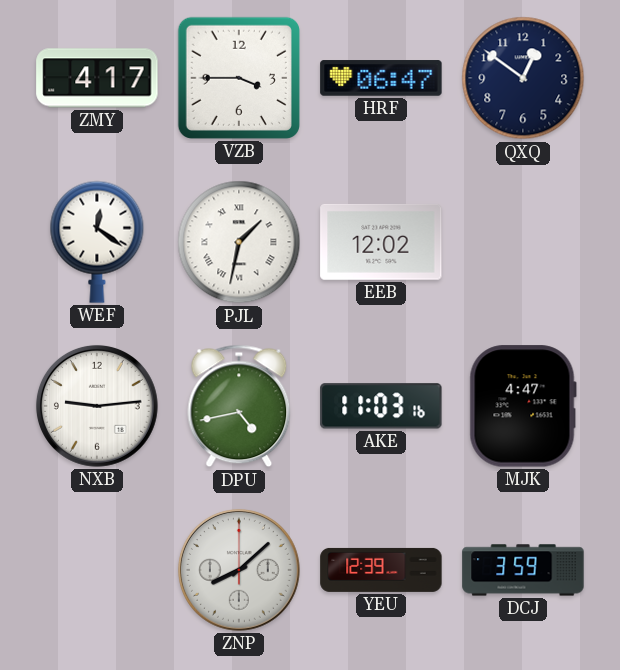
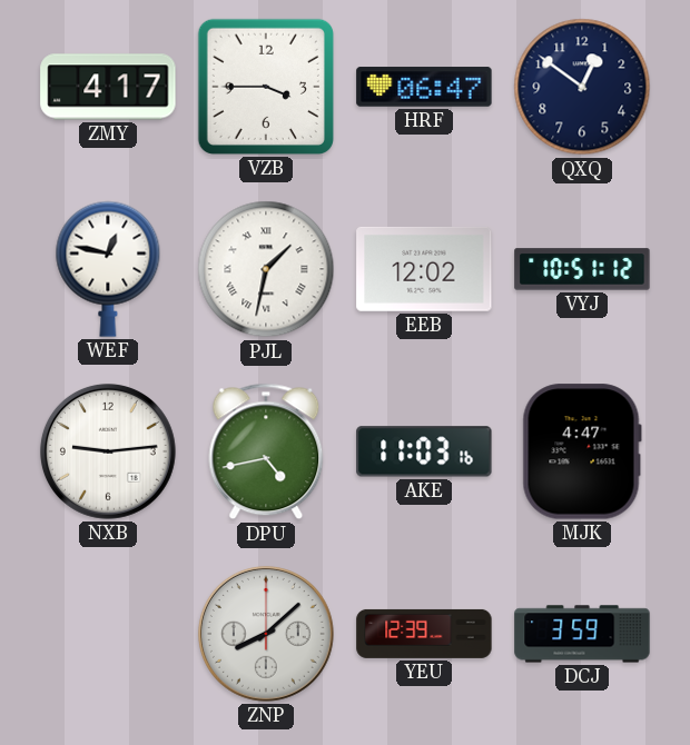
WEF: 12:21 -> 12:47 (108, 269)
VYJ: none -> 10:51 (582, 269)
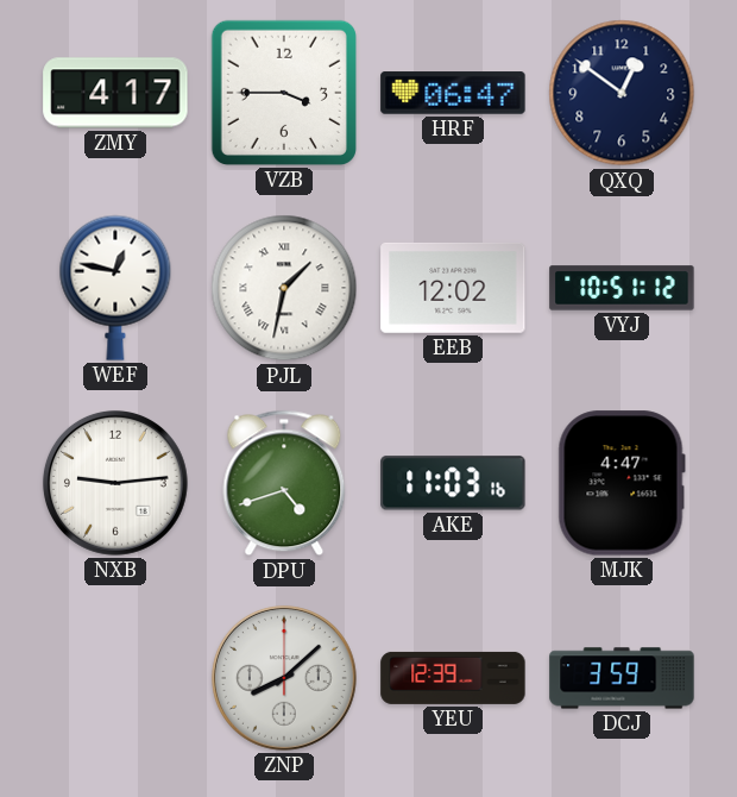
DPU: 4:43 -> 4:42 (284, 483)
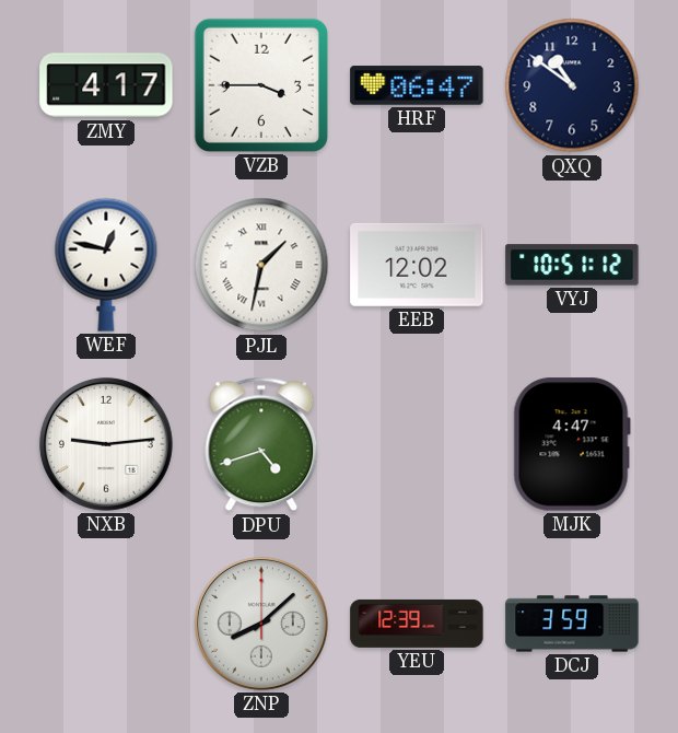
QXQ: 12:51 -> 10:51 (572, 85)
AKE: 11:03 -> none (453, 483)
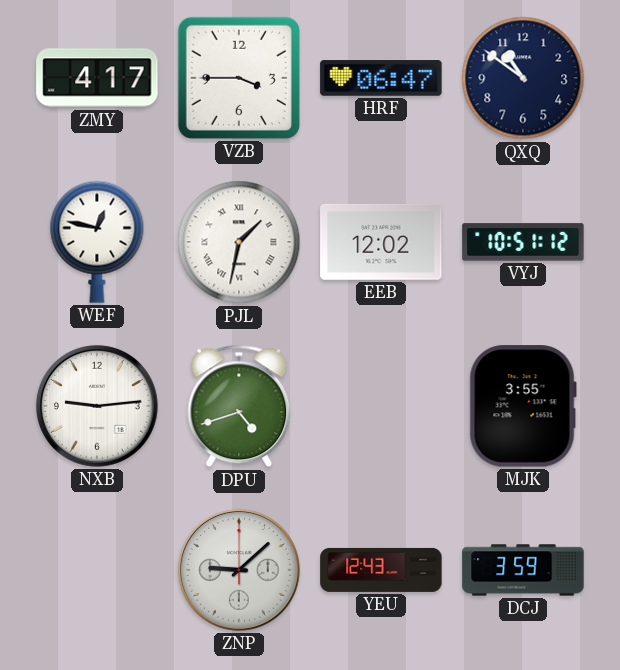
MJK: 4:47 -> 3:55 (523, 406)
ZNP: 8:08 -> 9:08 (239, 570)
YEU: 12:39 -> 12:43 (381, 570)
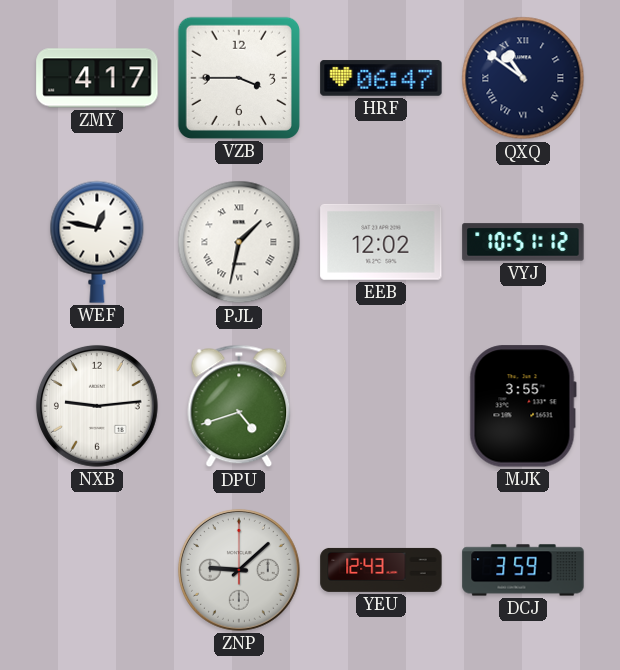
QXQ numerals: Arabic -> Roman (523, 78)
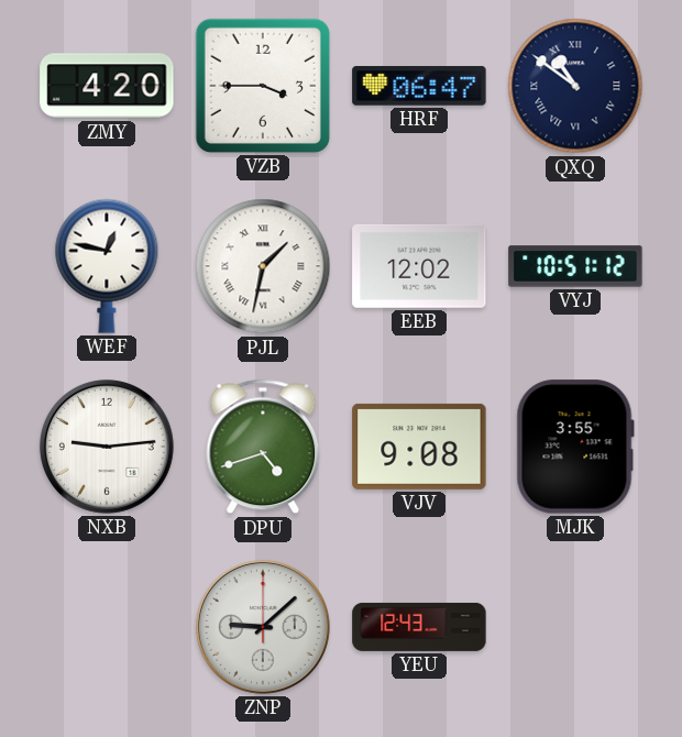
ZMY: 4:17 -> 4:20 (107, 86)
VJV: none -> 9:08 (419, 447)
DCJ: 3:59 -> none (523, 570)
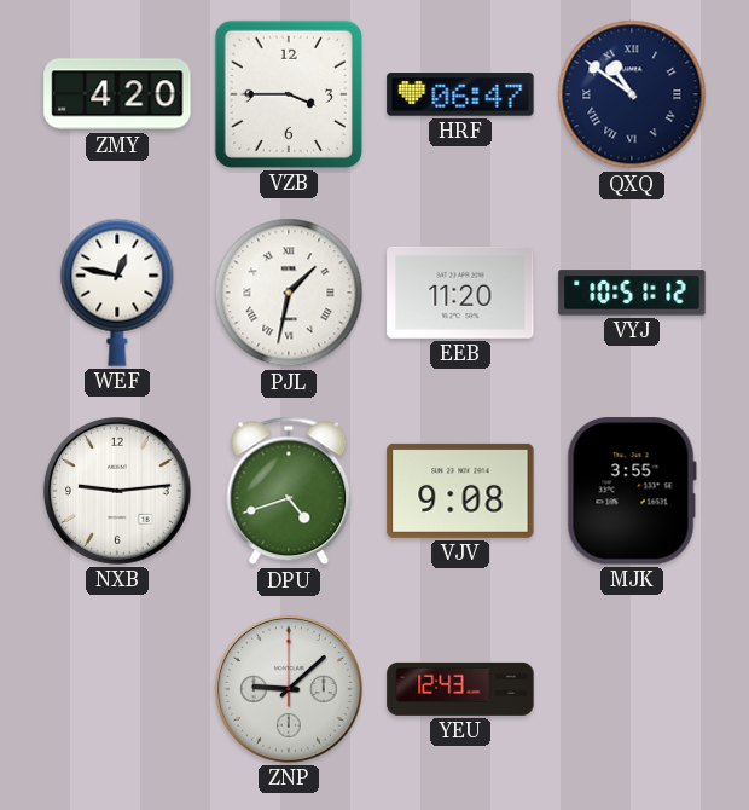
EEB: 12:02 -> 11:20 (460, 293)
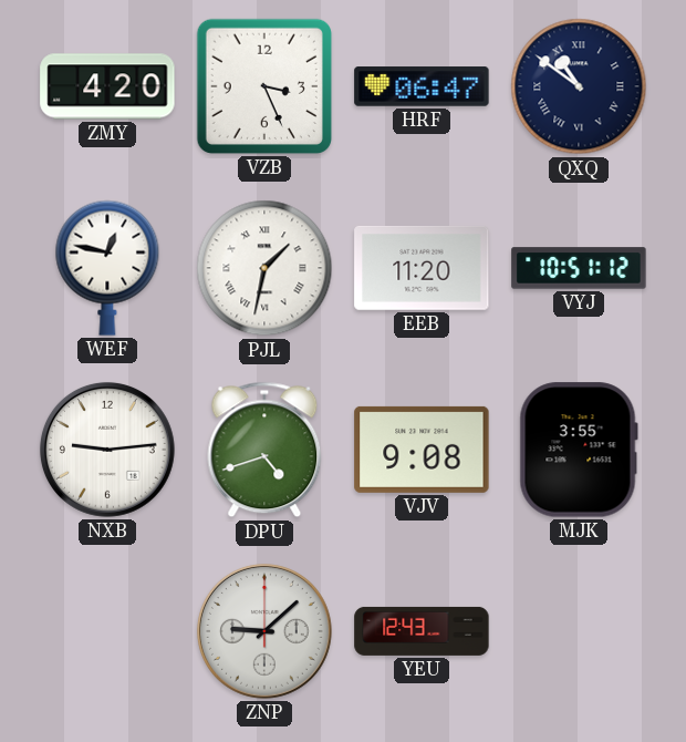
VZB: 3:45 -> 3:26 (264, 86)
